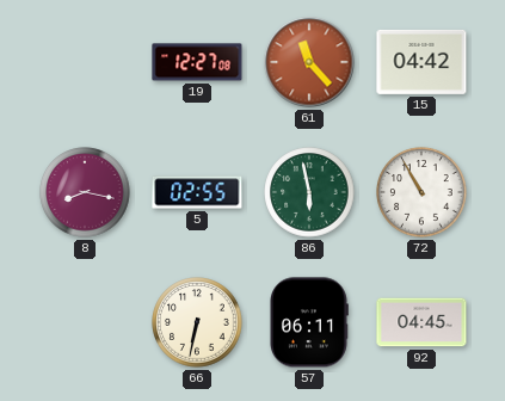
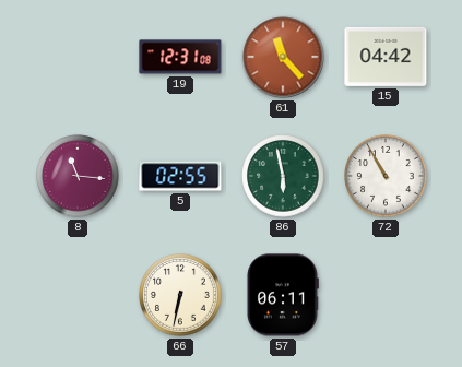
19: 12:27 -> 12:31 (180, 57)
8: 8:17 -> 11:16 (78, 176)
92: 04:45 -> none (421, 322)
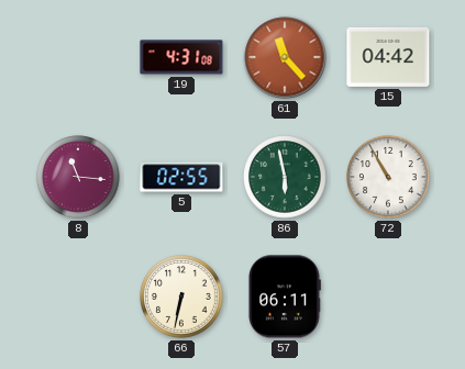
19: 12:31 -> 4:31 (181, 57)
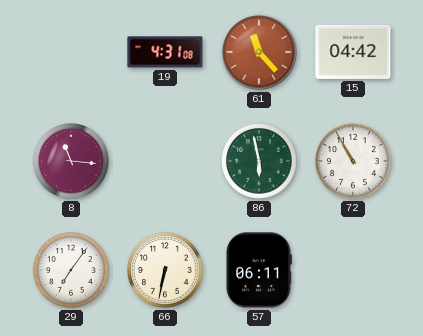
5: 02:55 -> none (181, 177)
29: none -> 7:06 (71, 270)
